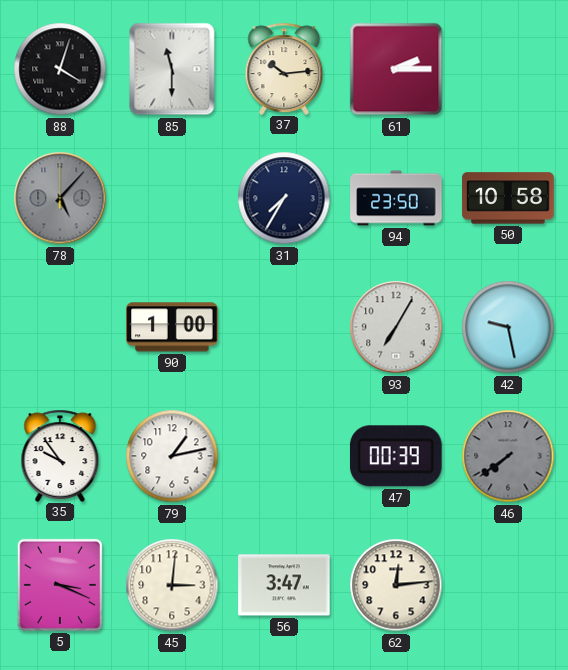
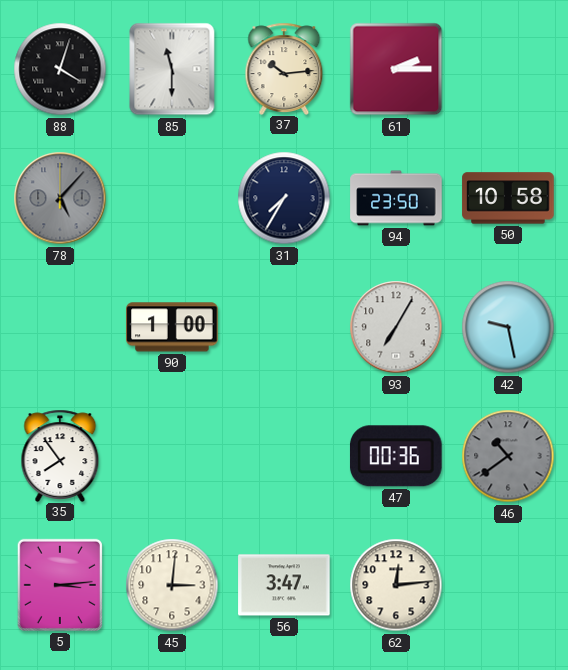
35: 9:54 -> 7:54 (60, 455)
79: 1:13 -> none (172, 456)
47: 00:39 -> 00:36 (396, 456)
46: 7:39 -> 10:39 (508, 456)
5: 3:19 -> 3:14 (60, 585)
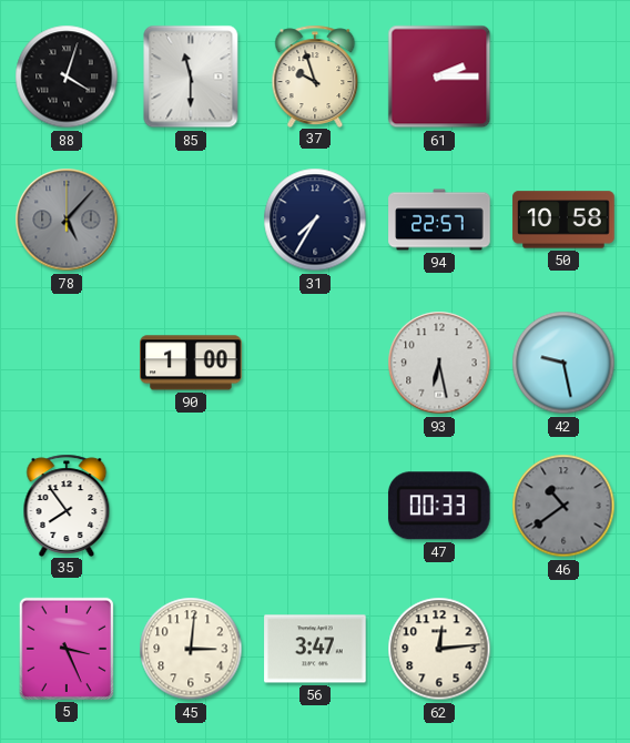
37: 10:14 -> 9:57 (315, 75)
94: 23:50 -> 22:57 (439, 220)
93: 7:05 -> 6:28 (439, 363)
47: 00:36 -> 00:33 (439, 506)
5: 3:14 -> 3:26 (67, 649)
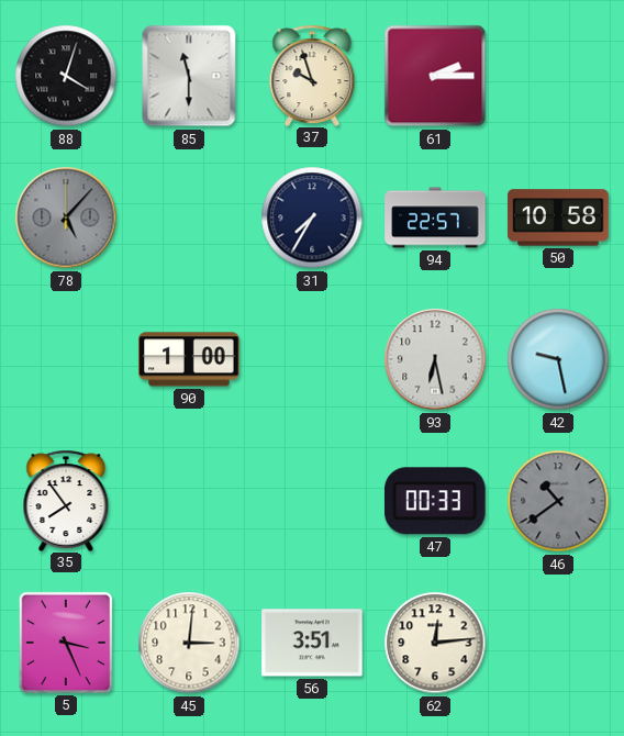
56: 3:47 -> 3:51 (312, 643)
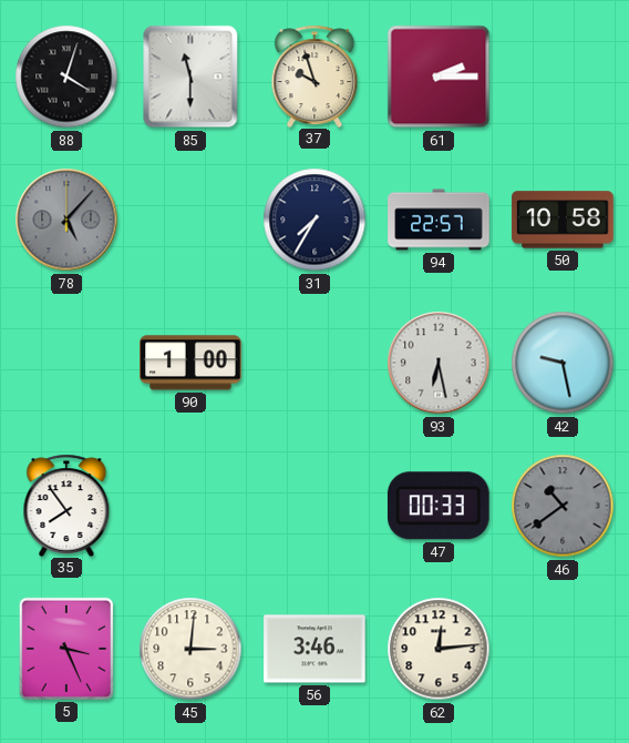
56: 3:51 -> 3:46 (314, 649)
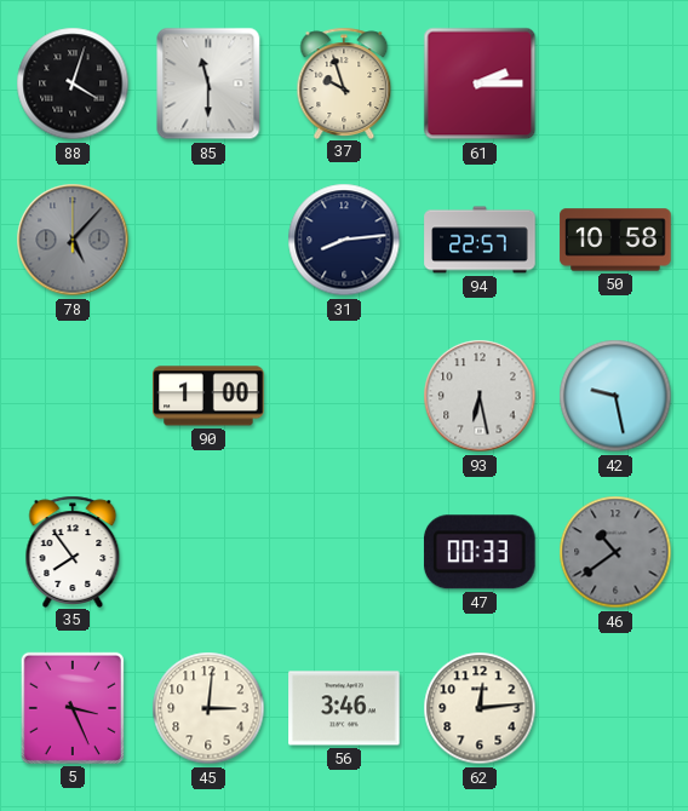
31: 7:35 -> 8:14 (344, 240)
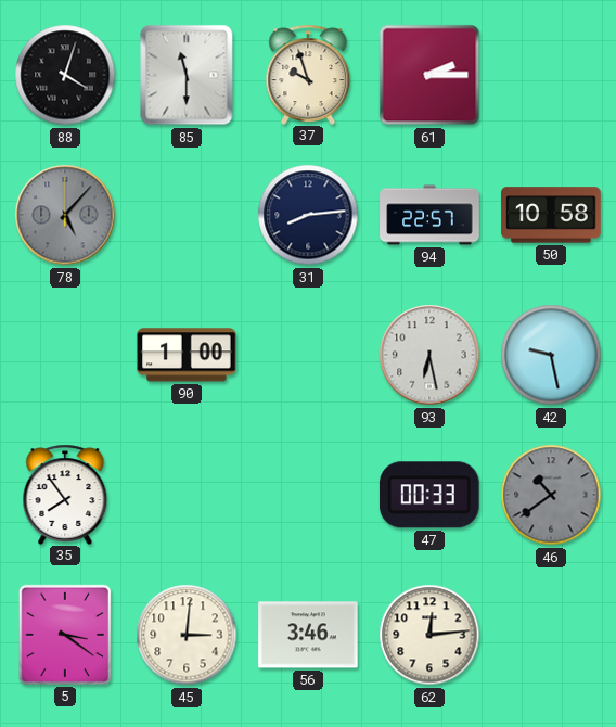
5: 3:26 -> 3:21 (65, 635)
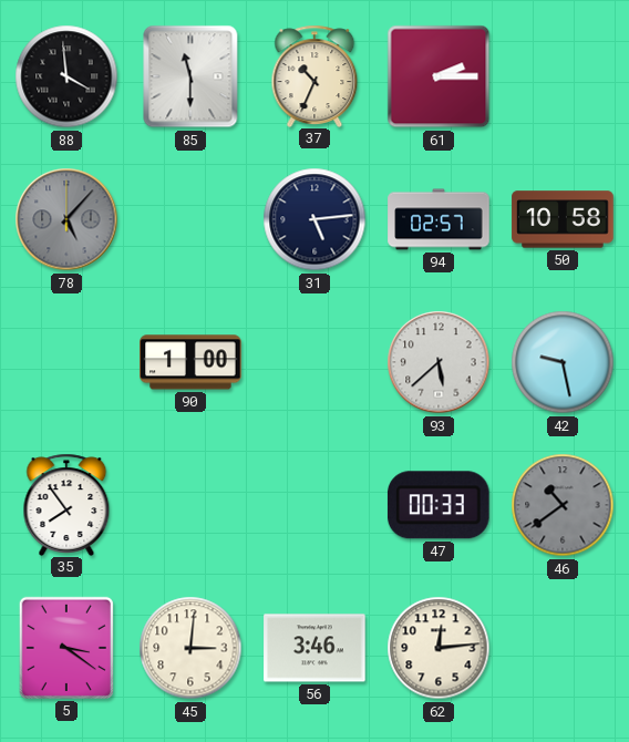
88: 4:03 -> 3:59 (66, 76)
37: 9:57 -> 10:34 (314, 75)
31: 8:14 -> 5:14 (314, 219)
94: 22:57 -> 02:57 (439, 219)
93: 6:28 -> 5:38 (439, 362)
